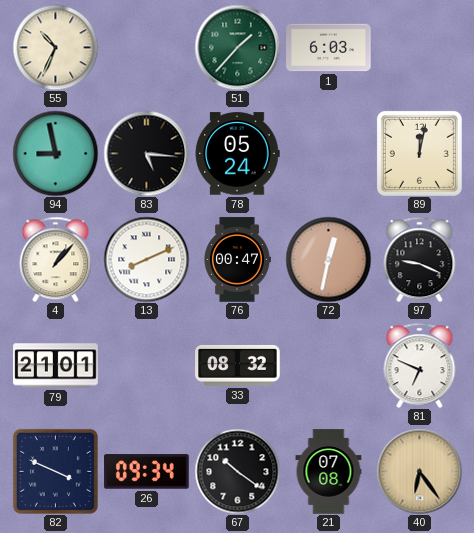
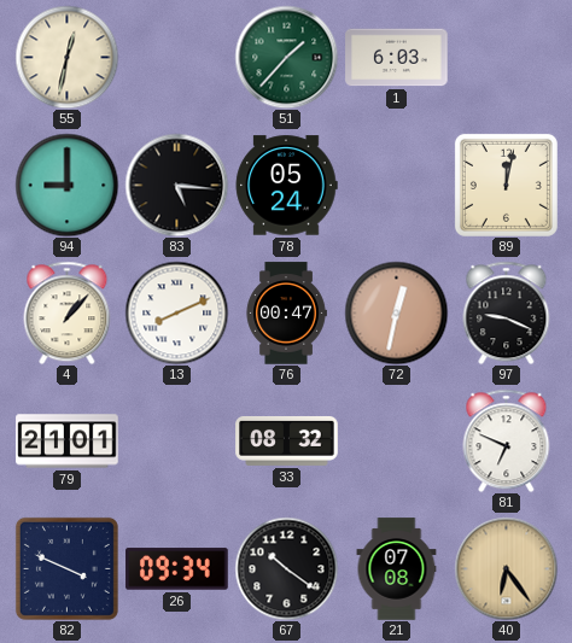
55: 10:34 -> 12:32 (66, 57)
94: 8:58 -> 9:00 (66, 185)
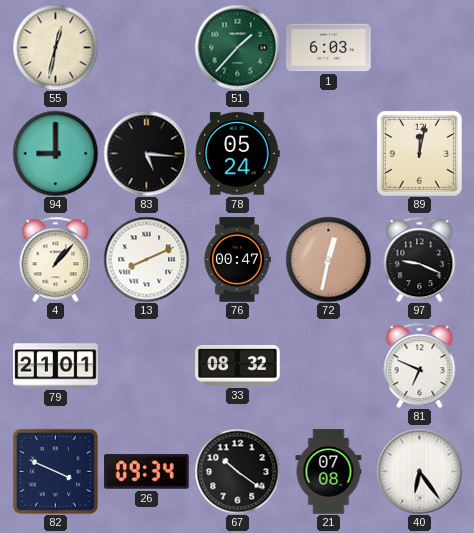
40 dial: champagne -> white (419, 471)
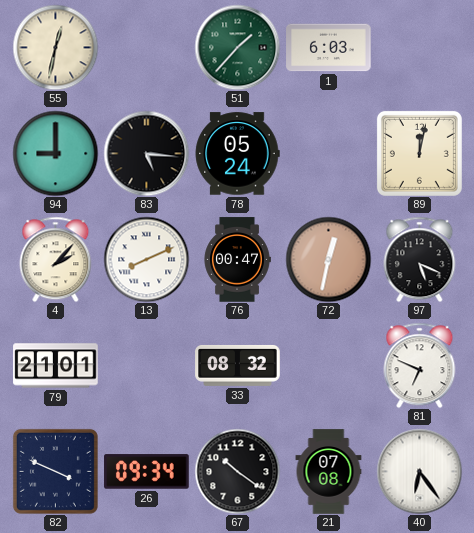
4: 1:07 -> 2:07 (56, 259)
97: 9:19 -> 5:19 (420, 259)
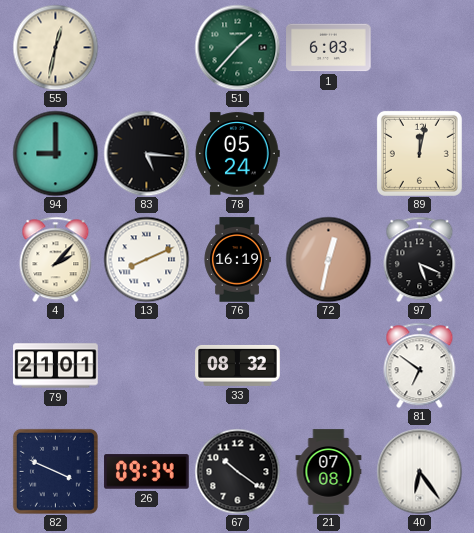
76: 00:47 -> 16:19 (237, 260)
81: 6:49 -> 6:51 (420, 365)
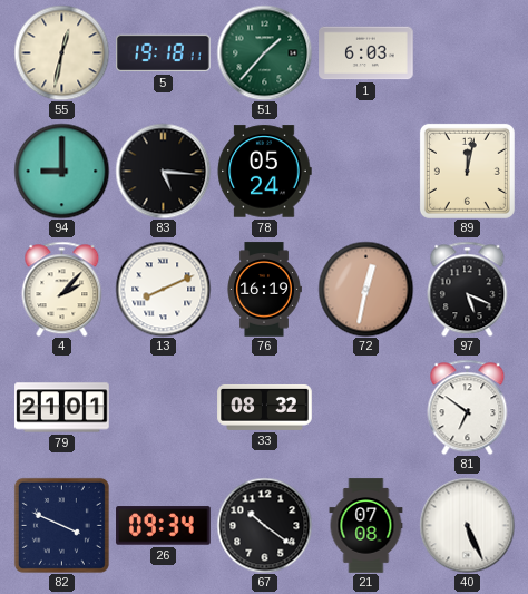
5: none -> 19:18 (164, 53)
40: 6:24 -> 5:26 (467, 525)
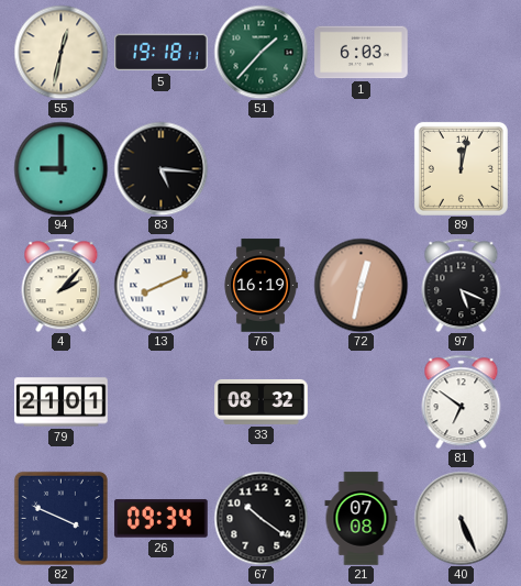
78: 05:24 -> none (264, 172)
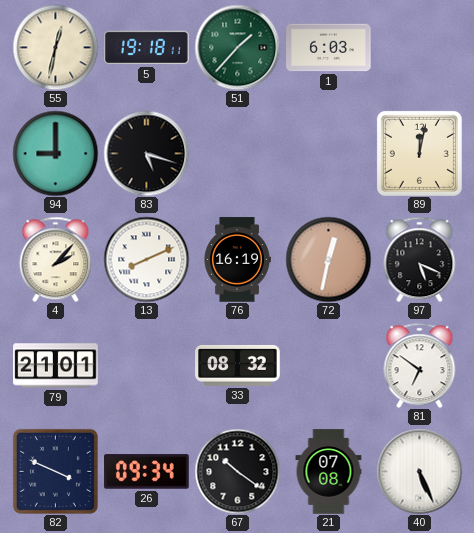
83: 5:16 -> 5:18 (146, 153)
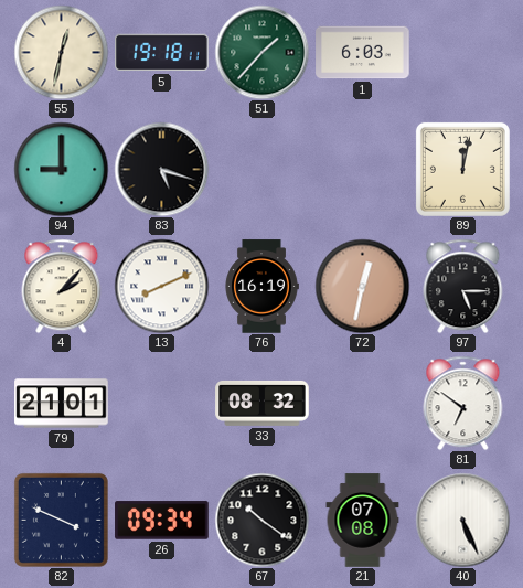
97: 5:19 -> 5:15 (463, 286)
